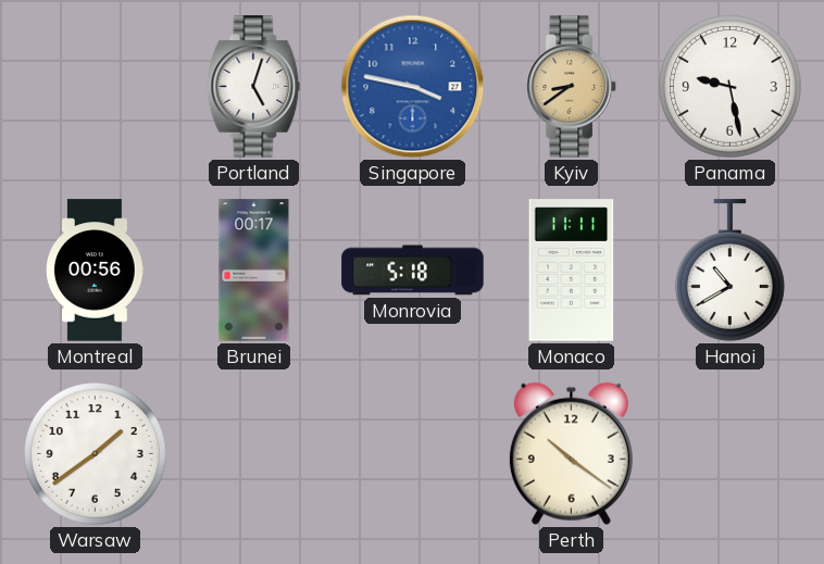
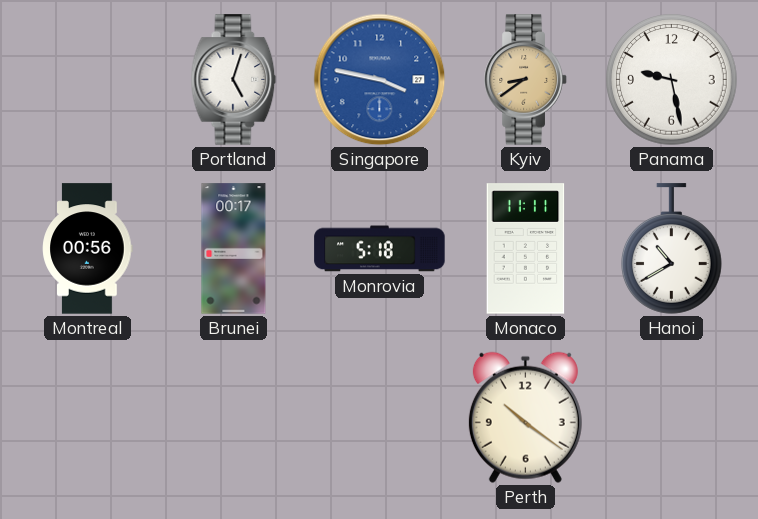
Warsaw: 1:39 -> none (96, 454)
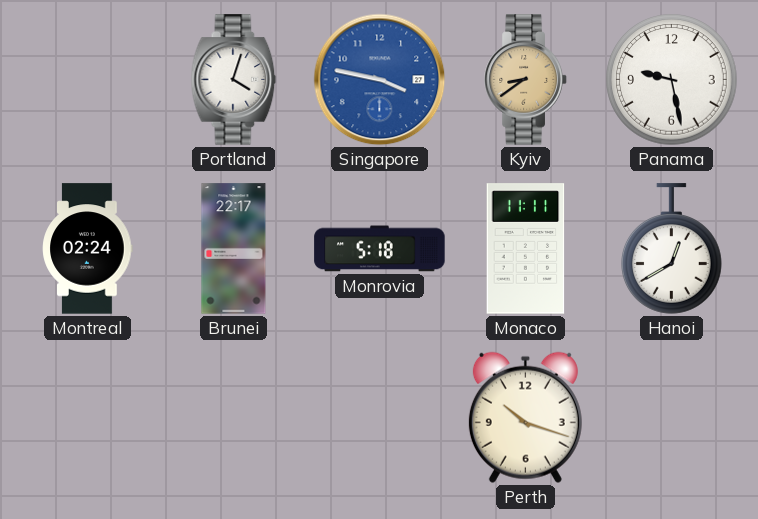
Portland: 5:03 -> 4:03 (234, 80)
Montreal: 00:56 -> 02:24 (88, 249)
Brunei: 00:17 -> 22:17 (234, 249)
Hanoi: 10:40 -> 12:40 (672, 249)
Perth: 10:21 -> 10:18 (525, 417)
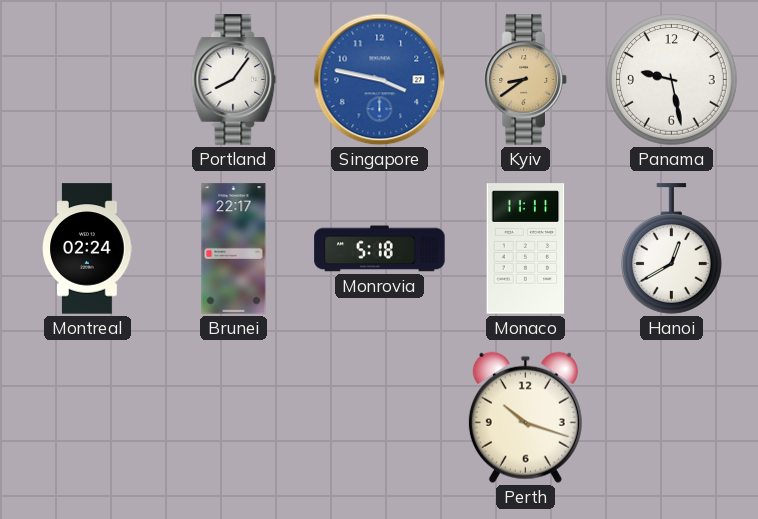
Portland: 4:03 -> 8:06 (234, 80)
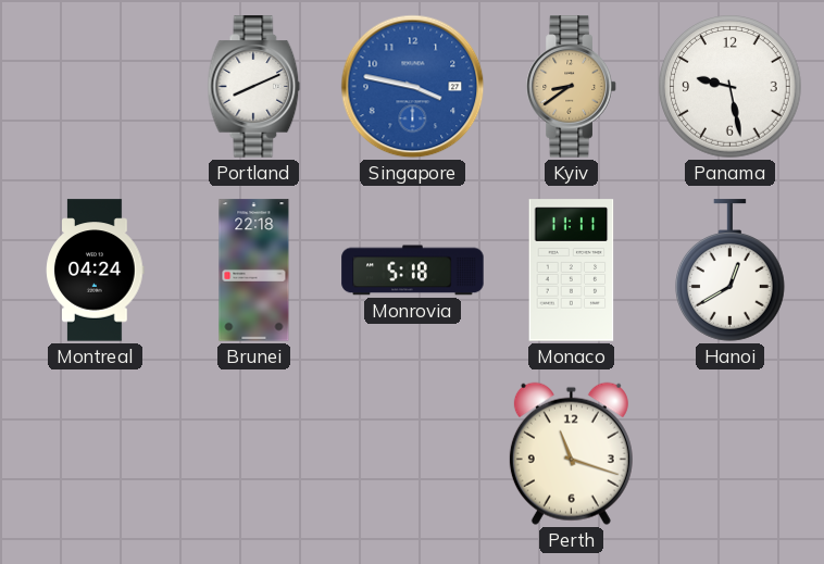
Portland: 8:06 -> 8:11 (254, 87)
Montreal: 02:24 -> 04:24 (96, 271)
Brunei: 22:17 -> 22:18 (254, 271)
Perth: 10:18 -> 11:18 (571, 453)
